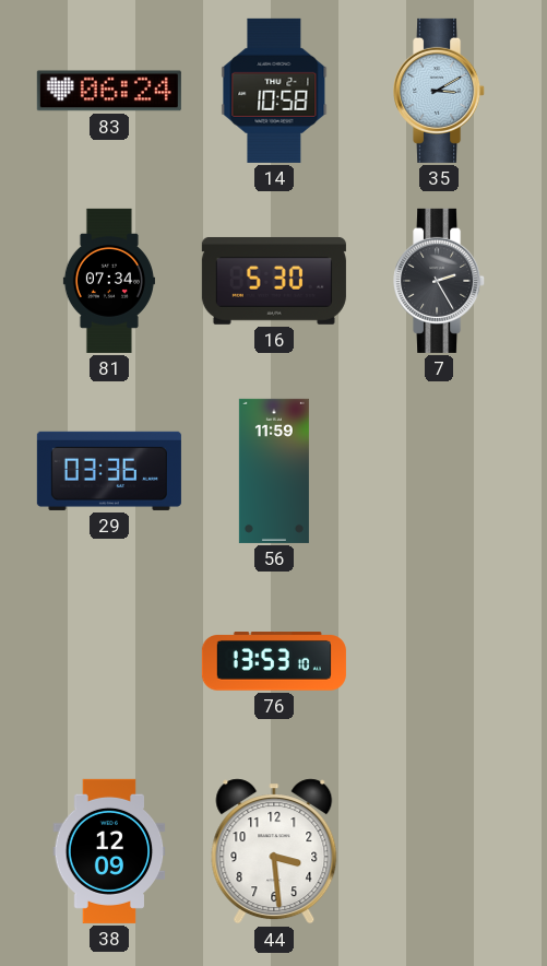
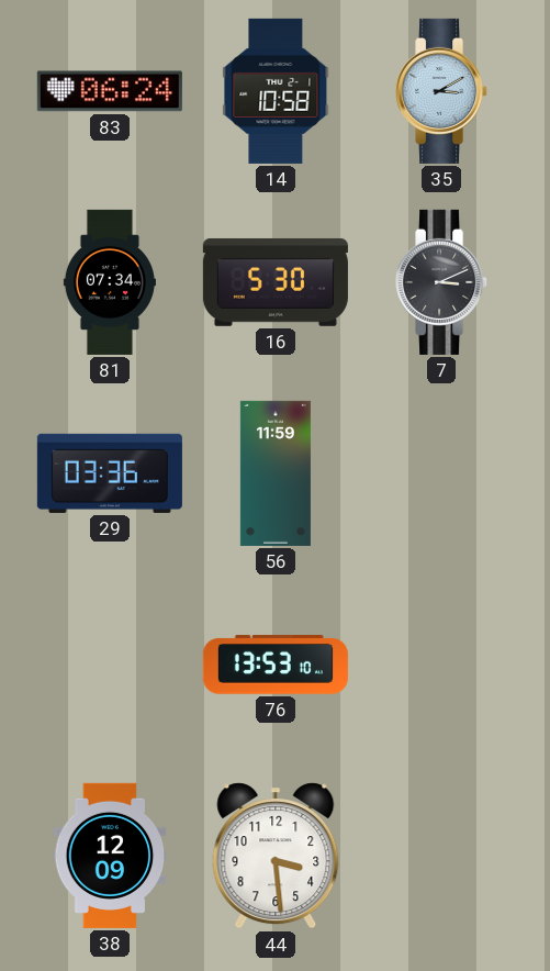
7: 2:25 -> 3:11 (442, 282)
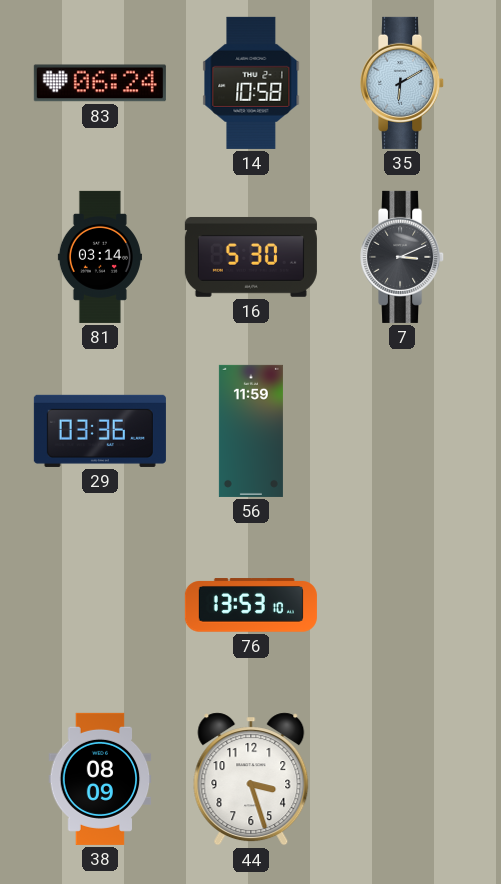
35: 3:10 -> 6:10 (403, 83)
81: 07:34 -> 03:14 (100, 257)
38: 12:09 -> 08:09 (100, 779)
44: 3:29 -> 3:27 (251, 779)
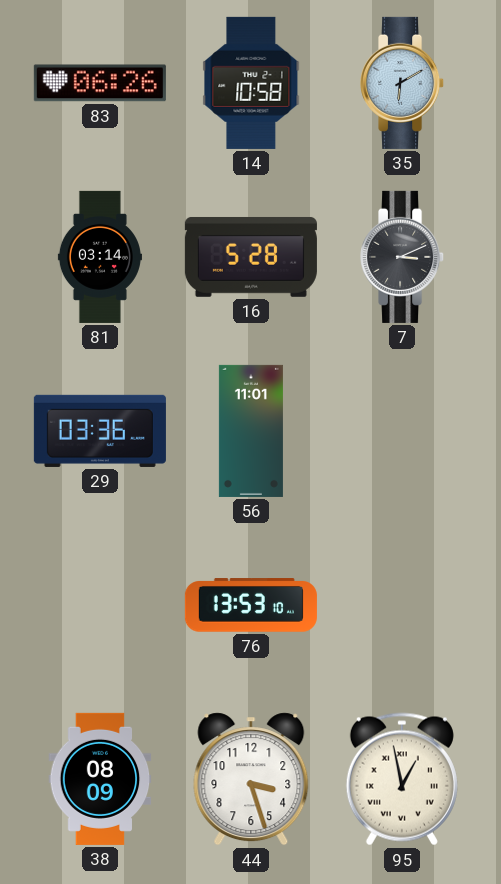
83: 06:24 -> 06:26 (100, 83)
16: 5:30 -> 5:28 (251, 257)
56: 11:59 -> 11:01 (251, 431)
95: none -> 12:58 (402, 779)
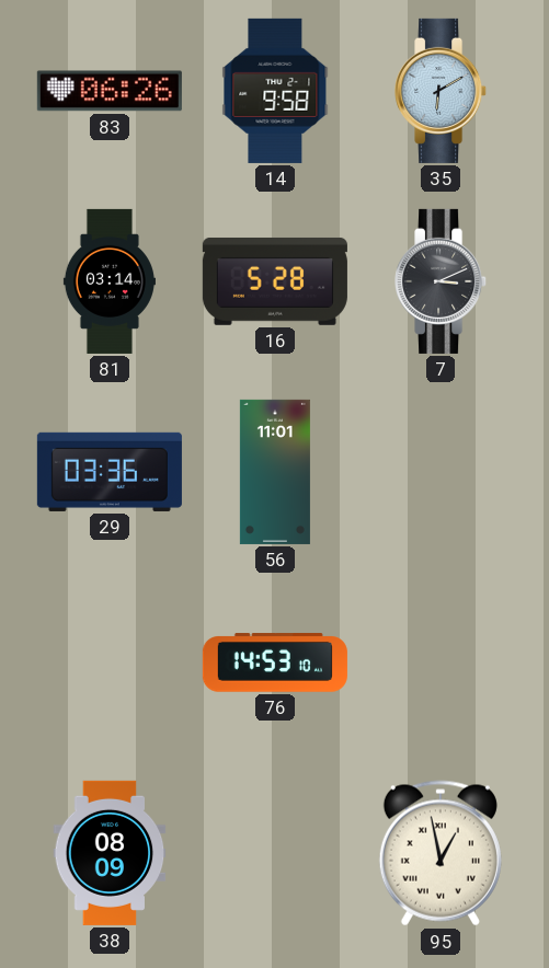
14: 10:58 -> 9:58 (275, 91)
76: 13:53 -> 14:53 (275, 662)
44: 3:27 -> none (251, 779)
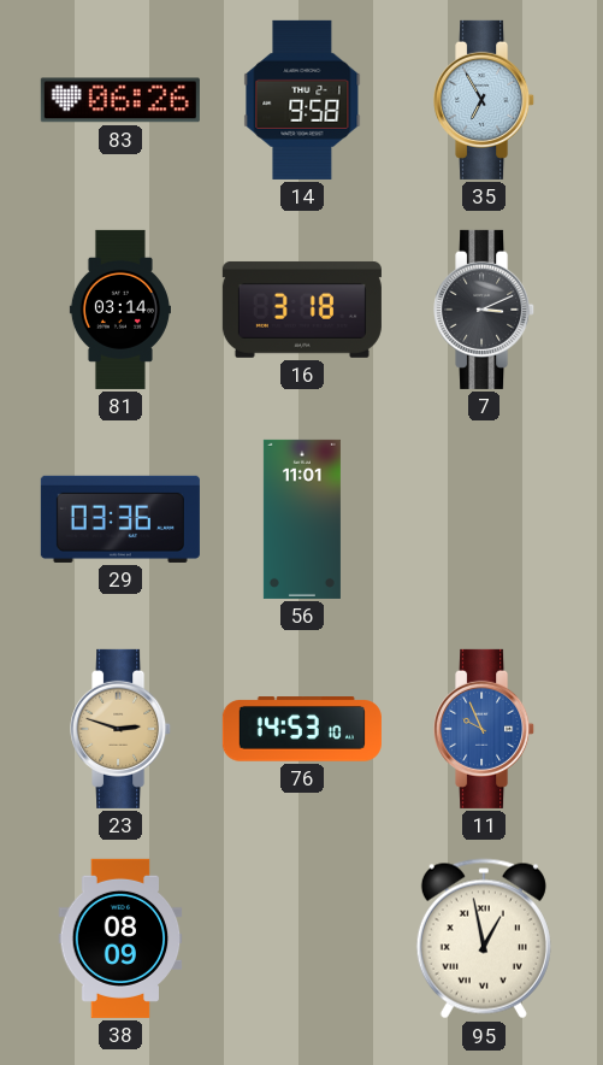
35: 6:10 -> 6:55 (485, 100)
16: 5:28 -> 3:18 (302, 310)
23: none -> 2:48 (122, 729)
11: none -> 9:56 (485, 729)
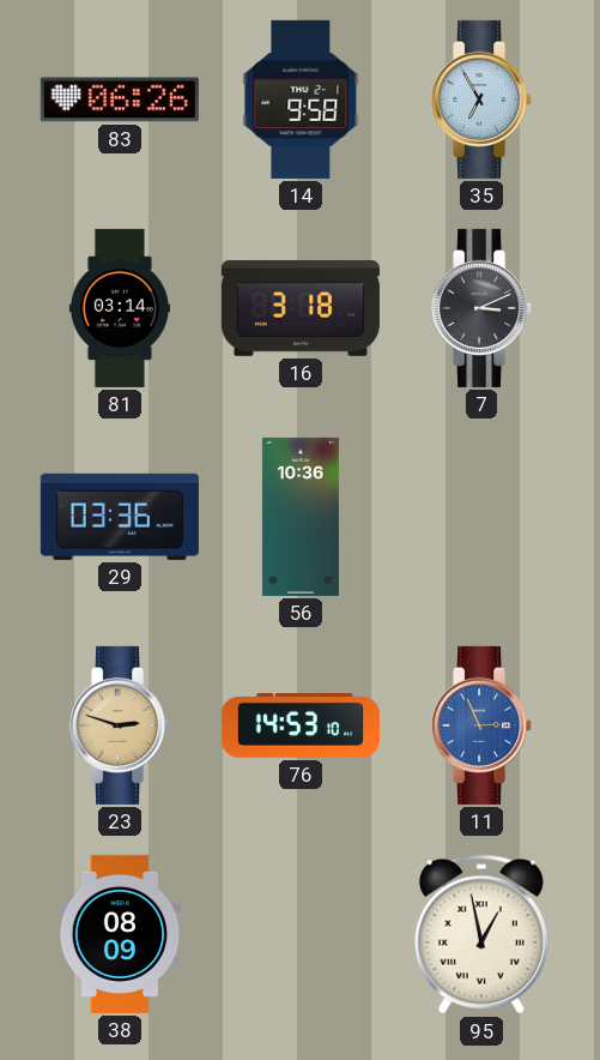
56: 11:01 -> 10:36 (301, 517)
11: 9:56 -> 2:56 (483, 725)
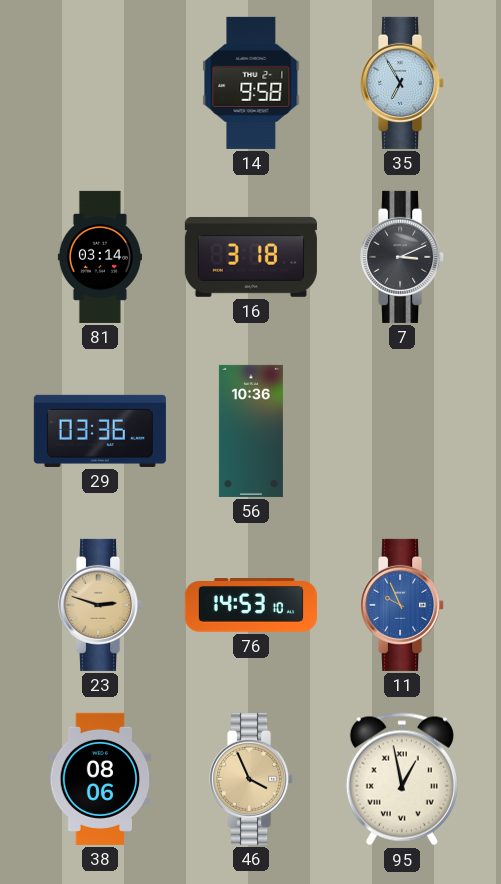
83: 06:26 -> none (120, 100)
11: 2:56 -> 9:56 (403, 605)
38: 08:09 -> 08:06 (100, 779)
46: none -> 3:56 (252, 779)
